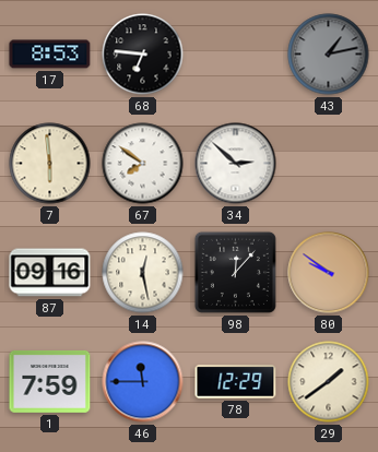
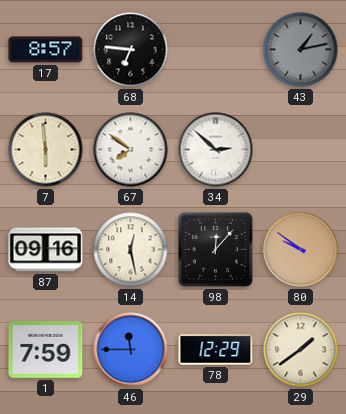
17: 8:53 -> 8:57 (46, 50)
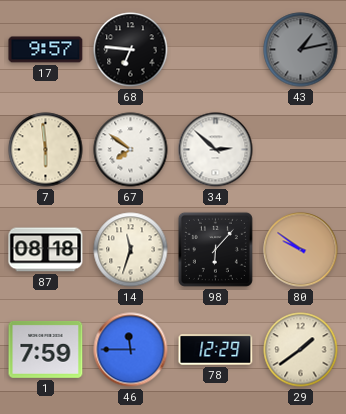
17: 8:57 -> 9:57 (46, 50)
87: 09:16 -> 08:18 (46, 250)
14: 12:28 -> 11:33 (131, 250)
98: 12:07 -> 6:07 (215, 249)
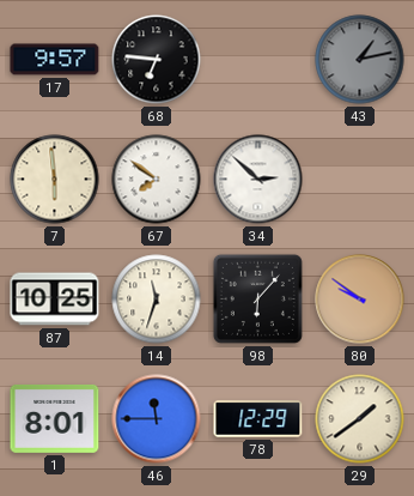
87: 08:18 -> 10:25 (55, 300)
1: 7:59 -> 8:01 (55, 418)
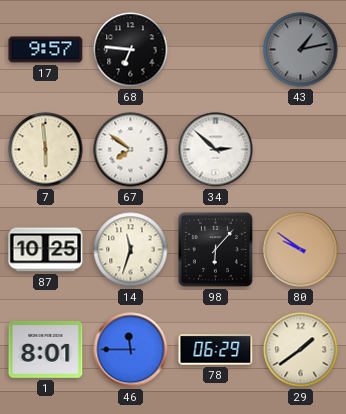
78: 12:29 -> 06:29 (216, 350)
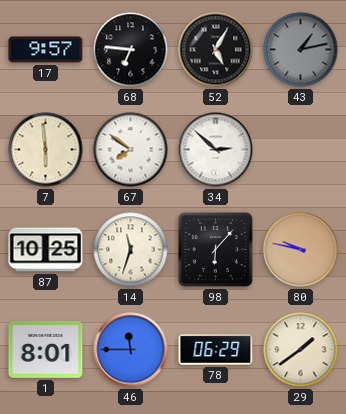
52: none -> 5:05 (216, 50)
80: 9:51 -> 9:47 (301, 250)
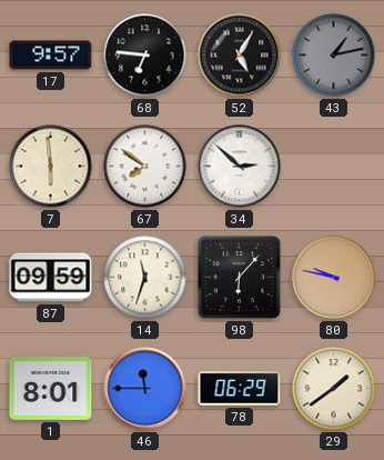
87: 10:25 -> 09:59 (51, 278)
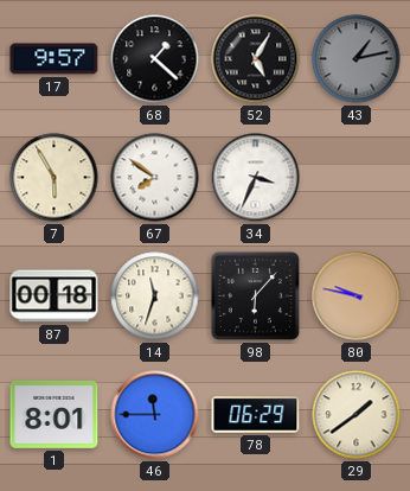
68: 6:46 -> 1:22 (155, 59)
7: 5:59 -> 5:55 (55, 178)
34: 2:52 -> 3:34 (256, 178)
87: 09:59 -> 00:18 (55, 296)
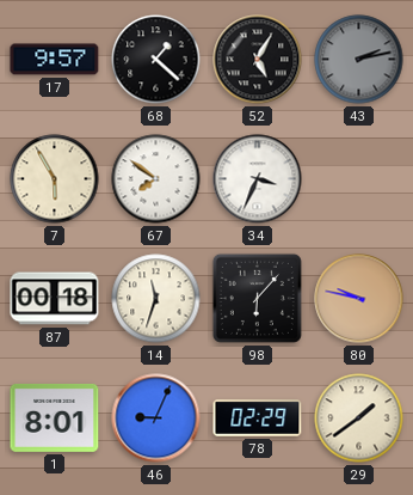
43: 1:13 -> 2:13 (359, 60)
46: 11:45 -> 9:04 (156, 418)
78: 06:29 -> 02:29 (258, 418)
